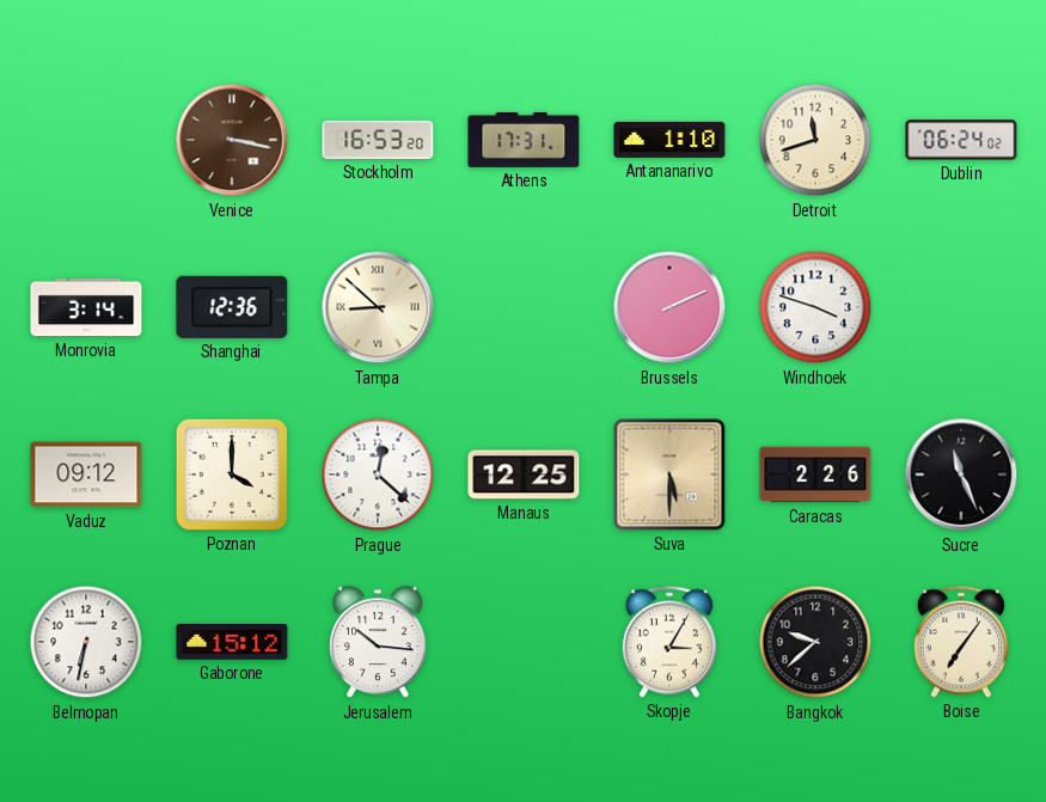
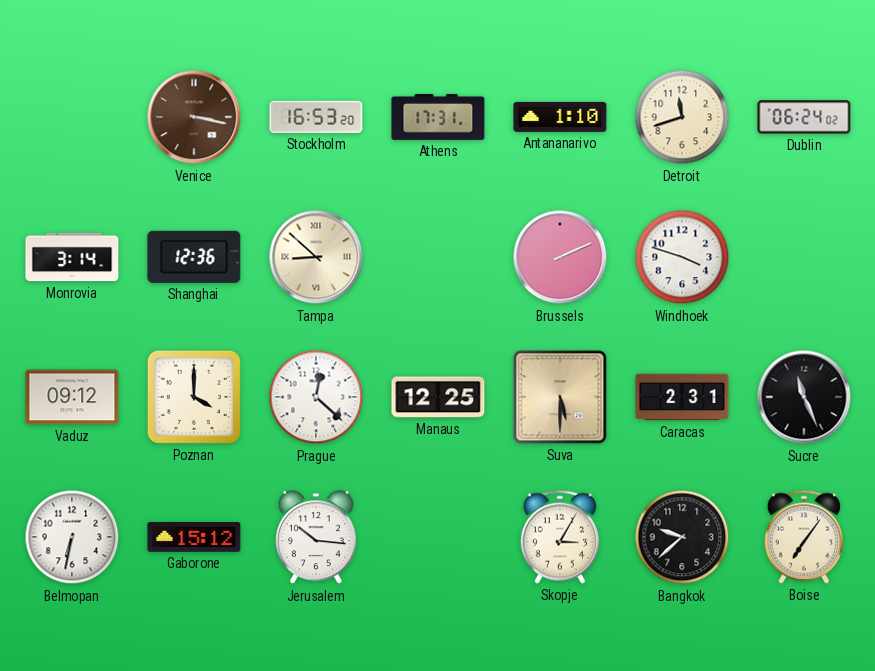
Caracas: 2:26 -> 2:31 (682, 397)
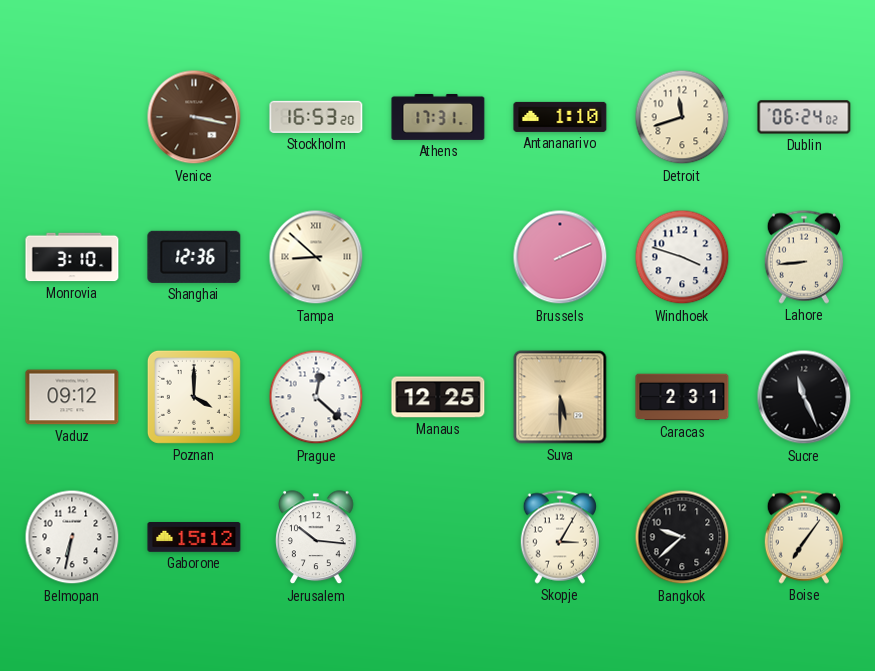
Monrovia: 3:14 -> 3:10 (72, 257)
Lahore: none -> 8:44 (803, 257)
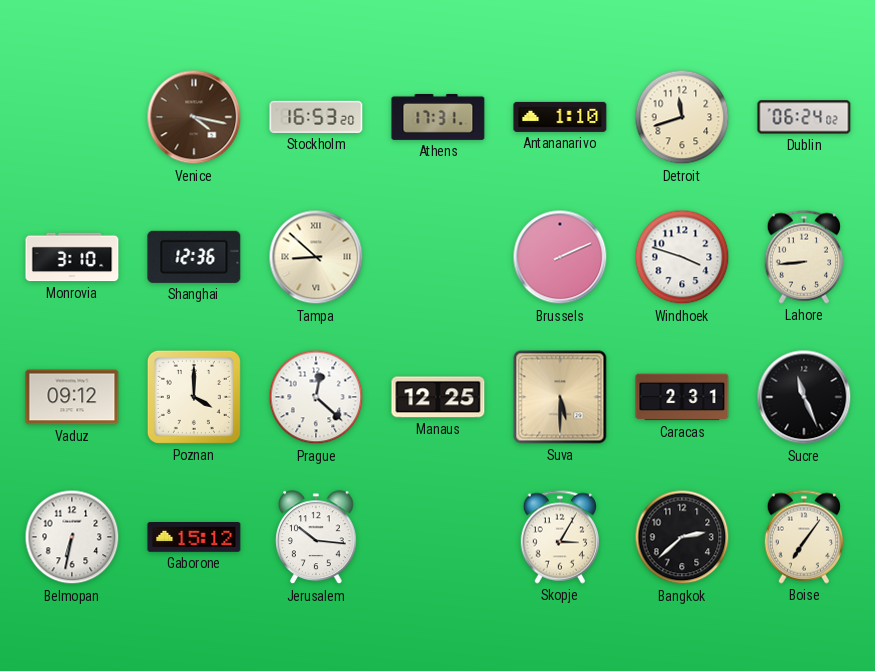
Venice: 3:17 -> 4:17 (194, 117)
Bangkok: 9:38 -> 2:38 (682, 537)
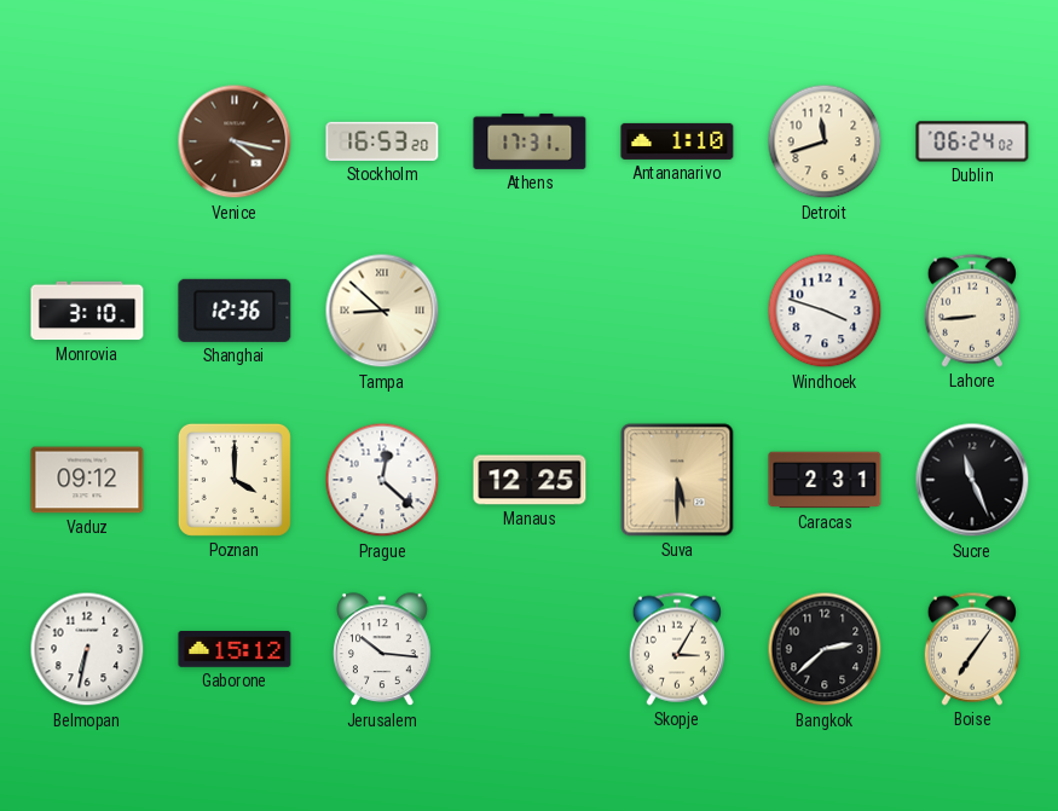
Brussels: 2:11 -> none (560, 257)
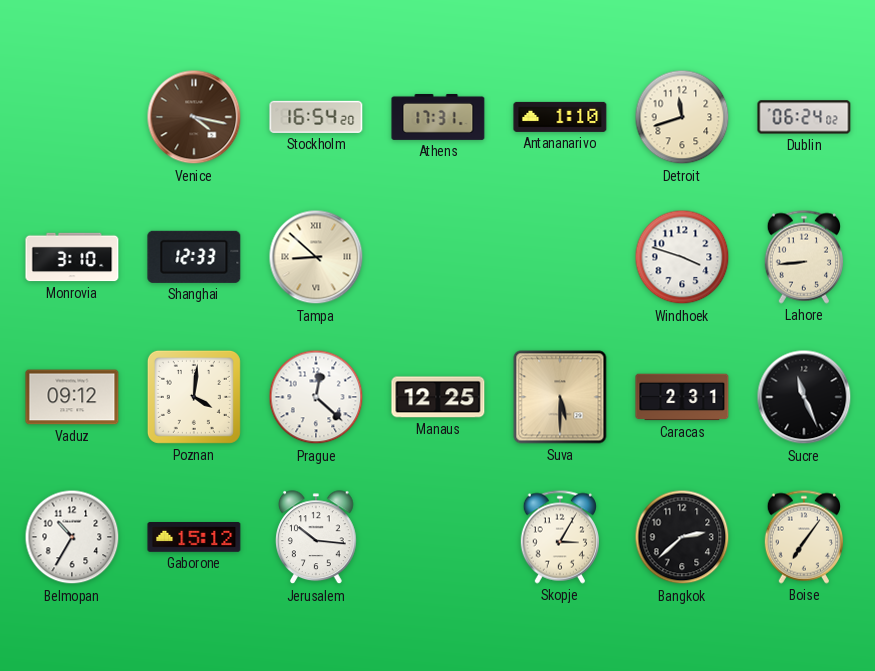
Stockholm: 16:53 -> 16:54 (316, 117)
Shanghai: 12:36 -> 12:33 (194, 257)
Poznan: 4:00 -> 4:01 (194, 397)
Belmopan: 6:32 -> 10:35 (72, 537)
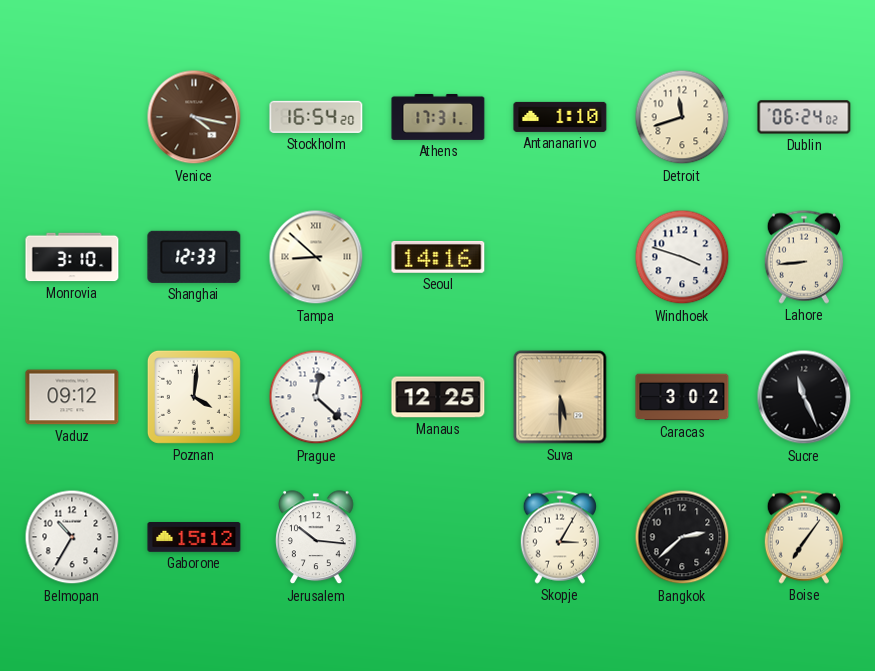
Seoul: none -> 14:16 (438, 257)
Caracas: 2:31 -> 3:02 (682, 397)
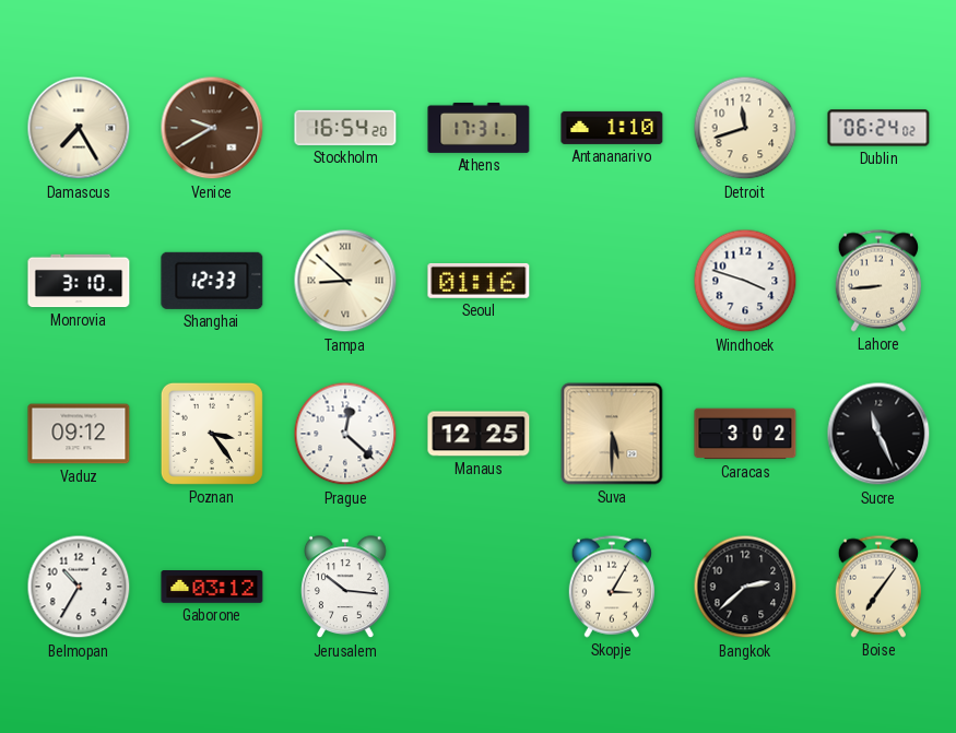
Damascus: none -> 7:25 (79, 128)
Venice: 4:17 -> 9:40 (212, 128)
Seoul: 14:16 -> 01:16 (479, 281)
Poznan: 4:01 -> 3:24 (212, 434)
Gaborone: 15:12 -> 03:12 (212, 588)
